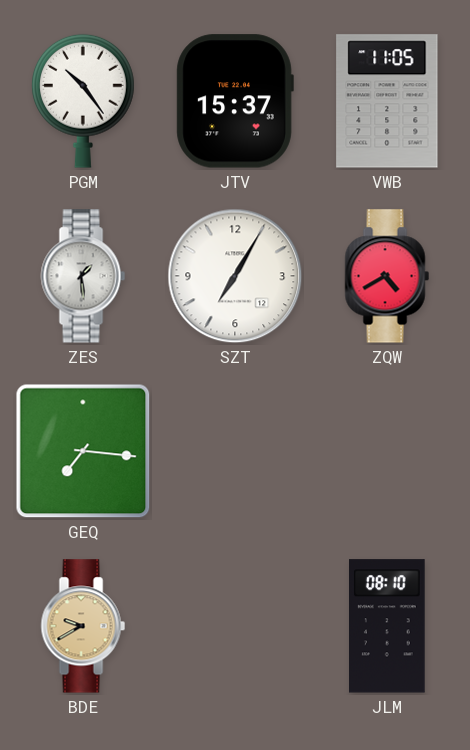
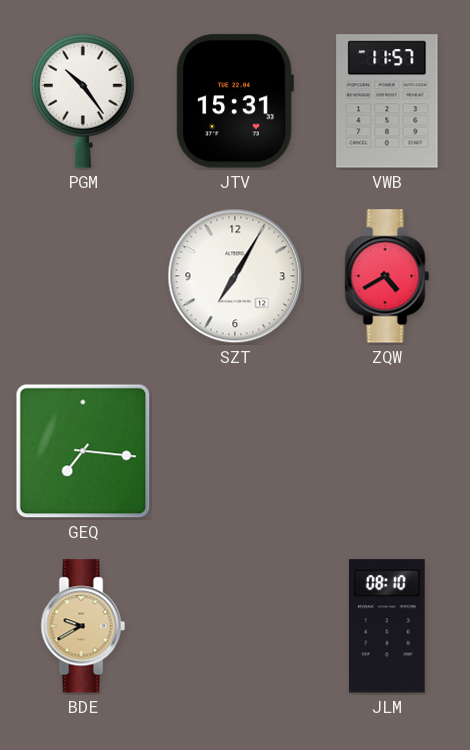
JTV: 15:37 -> 15:31 (235, 101)
VWB: 11:05 -> 11:57 (387, 101)
ZES: 1:29 -> none (83, 276)
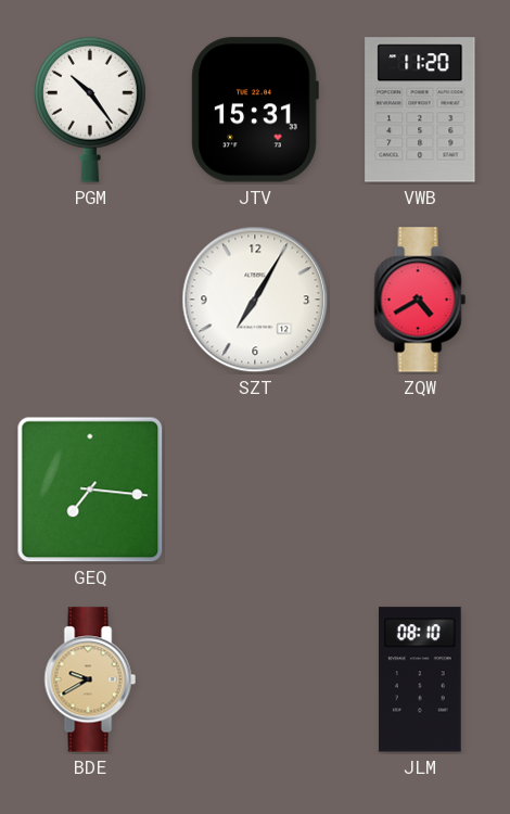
VWB: 11:57 -> 11:20 (420, 110)
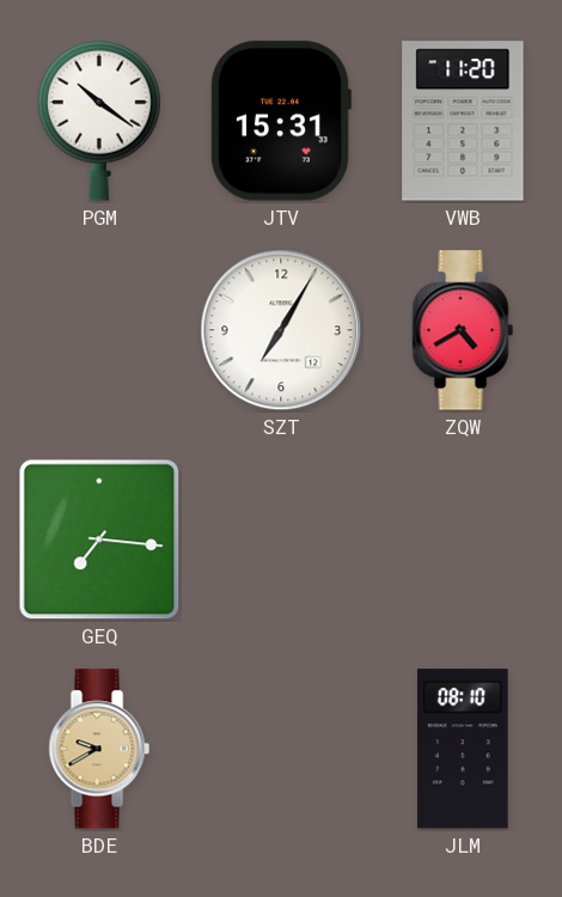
PGM: 10:24 -> 10:21 (99, 121)
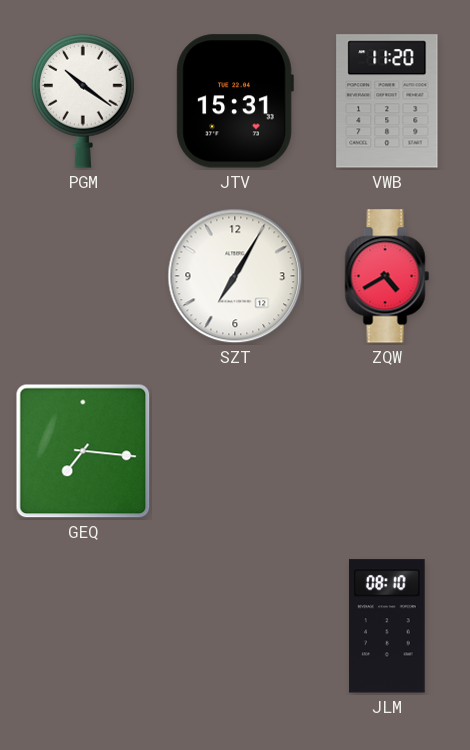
BDE: 9:40 -> none (99, 749)
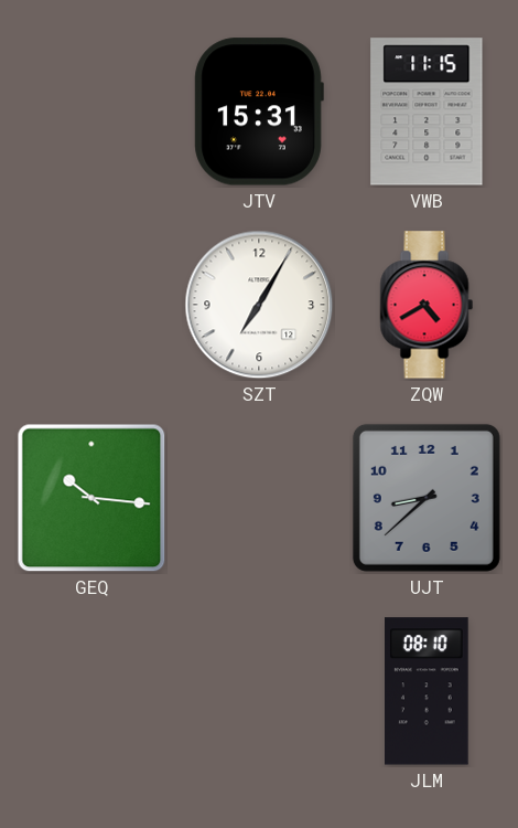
PGM: 10:21 -> none (83, 101)
VWB: 11:20 -> 11:15 (427, 112)
GEQ: 7:16 -> 10:16 (91, 498)
UJT: none -> 8:38 (427, 498)
